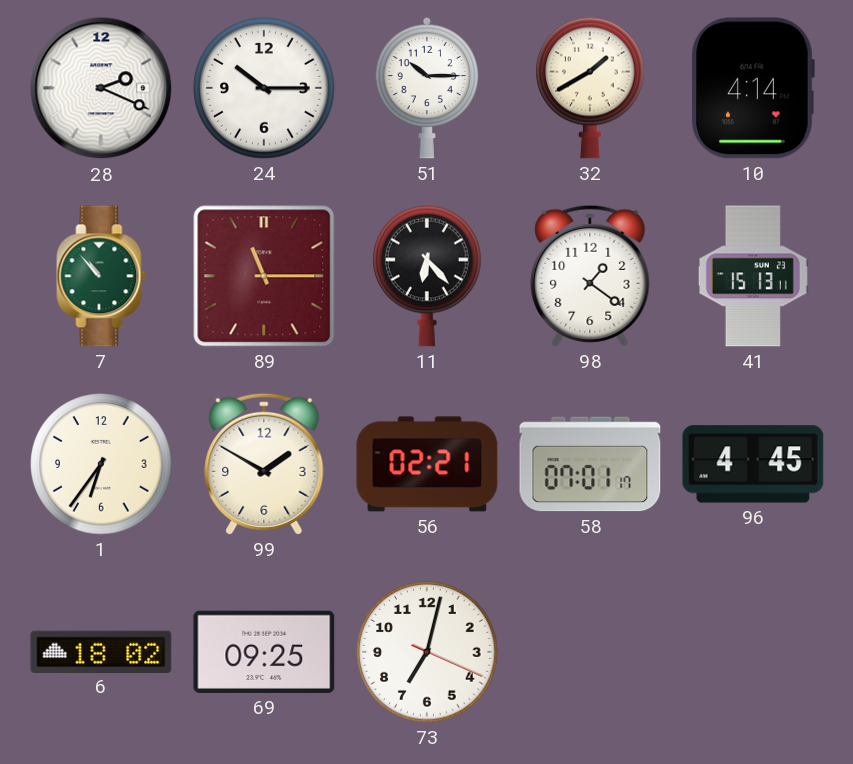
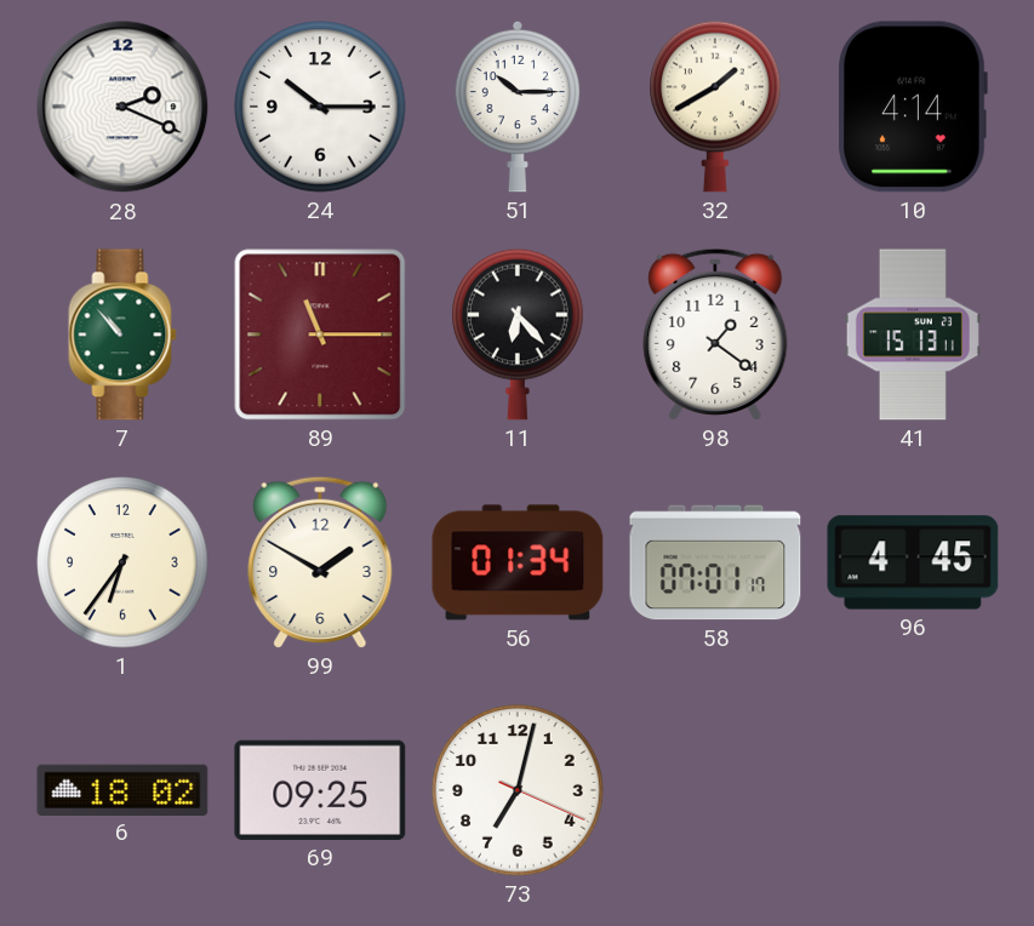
56: 02:21 -> 01:34 (518, 562)
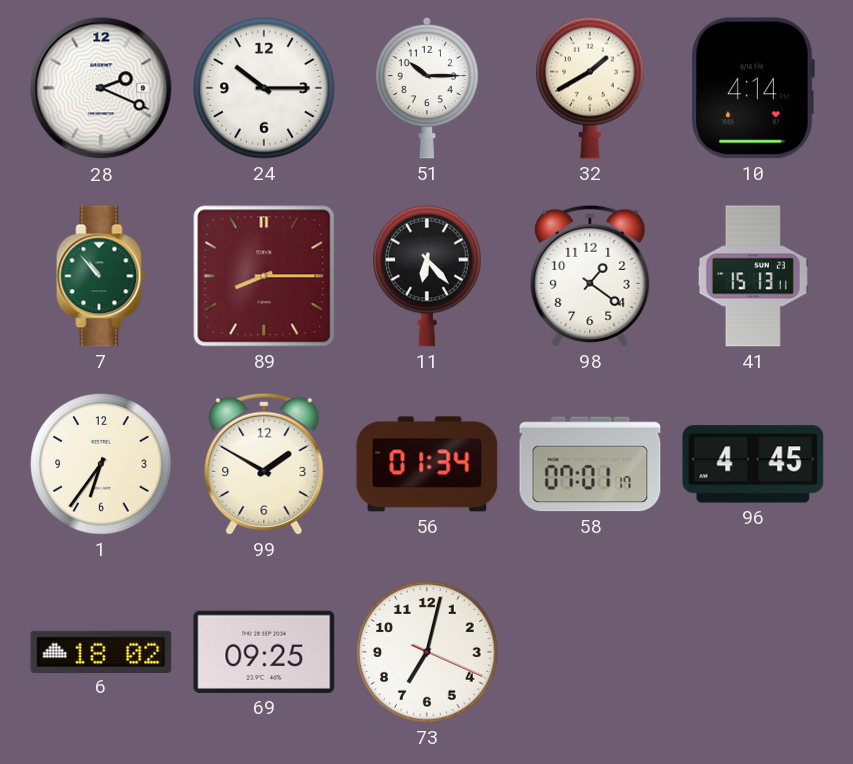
89: 11:15 -> 8:15 (264, 276)
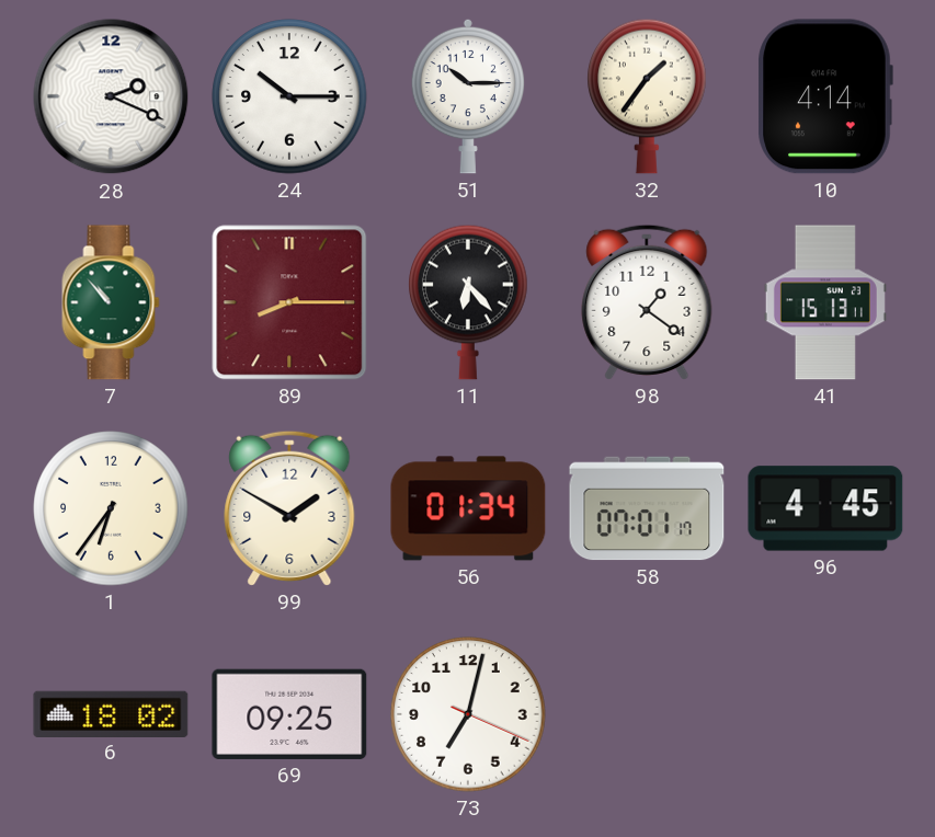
32: 1:40 -> 1:36 (647, 96)
